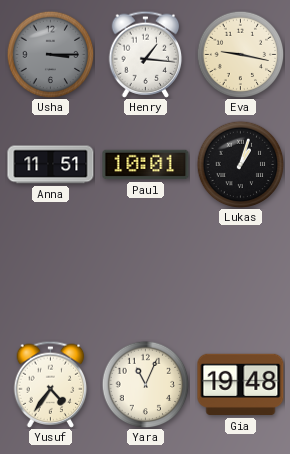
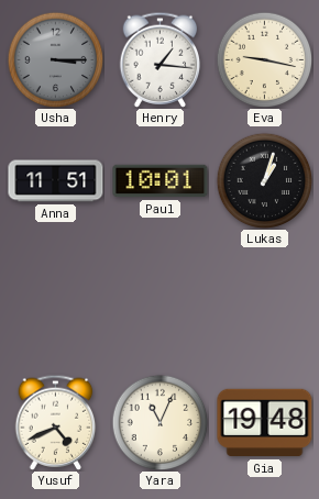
Yusuf: 4:36 -> 4:41 (56, 422)
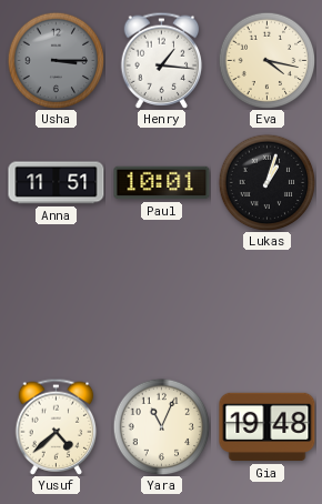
Eva: 9:17 -> 4:17 (266, 60)
Yusuf: 4:41 -> 4:38 (57, 426)
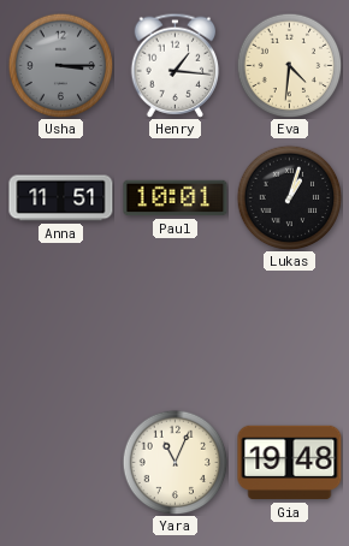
Eva: 4:17 -> 4:31 (289, 65)
Yusuf: 4:38 -> none (57, 426)
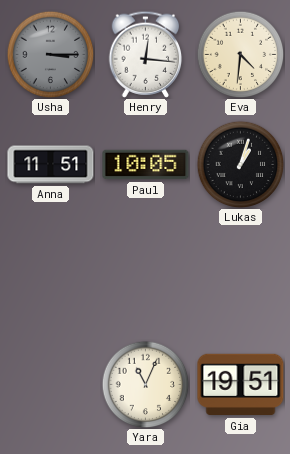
Henry: 1:16 -> 12:16 (146, 54)
Paul: 10:01 -> 10:05 (146, 165)
Gia: 19:48 -> 19:51 (241, 385)
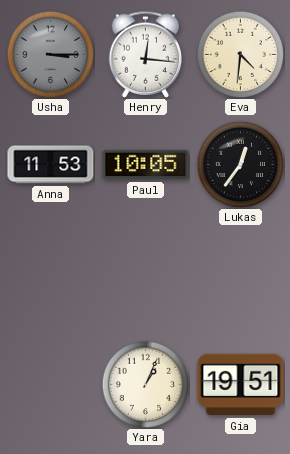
Anna: 11:51 -> 11:53 (51, 165)
Lukas: 1:03 -> 12:36 (240, 164)
Yara: 11:04 -> 1:04 (145, 384)
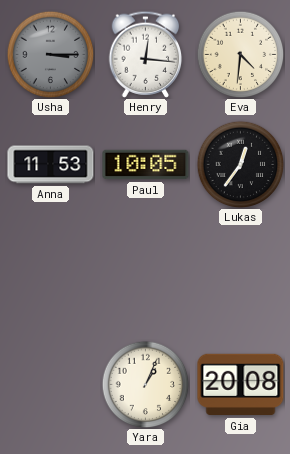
Gia: 19:51 -> 20:08 (241, 385)
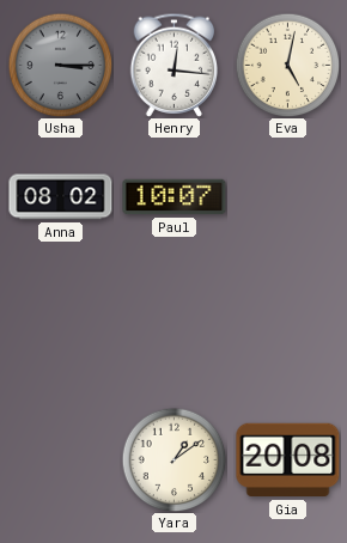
Eva: 4:31 -> 5:02 (287, 65)
Anna: 11:53 -> 08:02 (61, 197)
Paul: 10:05 -> 10:07 (175, 197)
Lukas: 12:36 -> none (240, 164)
Yara: 1:04 -> 1:09 (173, 459)
